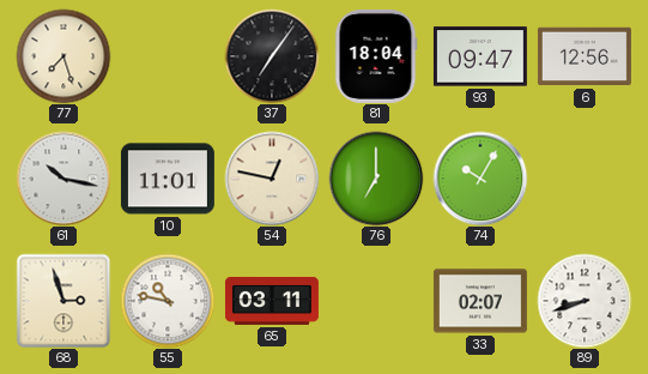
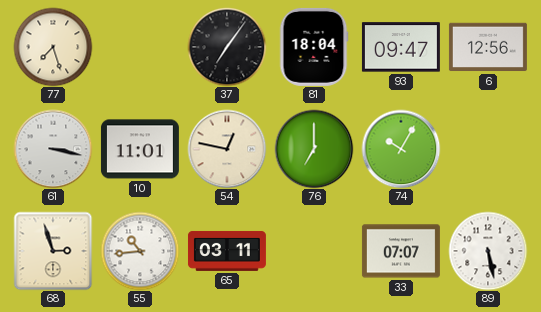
61: 10:17 -> 3:17 (53, 149)
55: 10:47 -> 10:44 (140, 251)
33: 02:07 -> 07:07 (401, 251)
89: 8:42 -> 5:28 (488, 251)
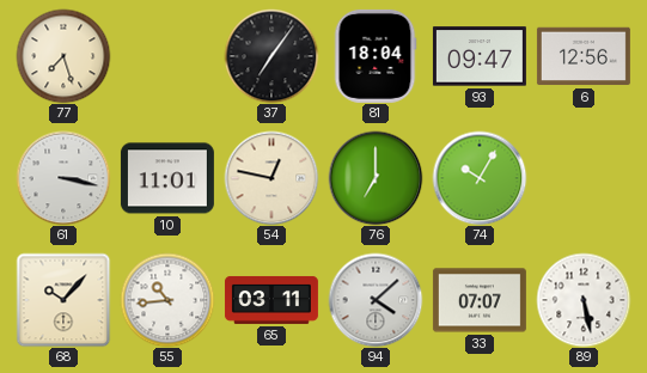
68: 2:57 -> 10:07 (63, 300)
94: none -> 4:08 (376, 300)
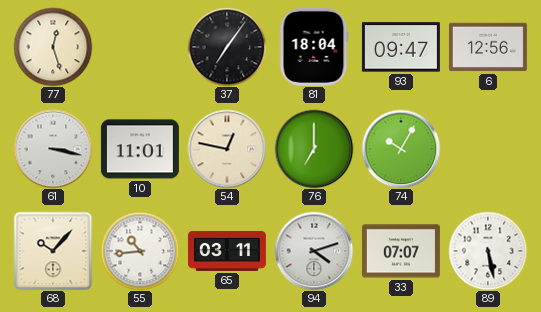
77: 7:27 -> 12:27 (53, 47)
94: 4:08 -> 4:12 (314, 251)
